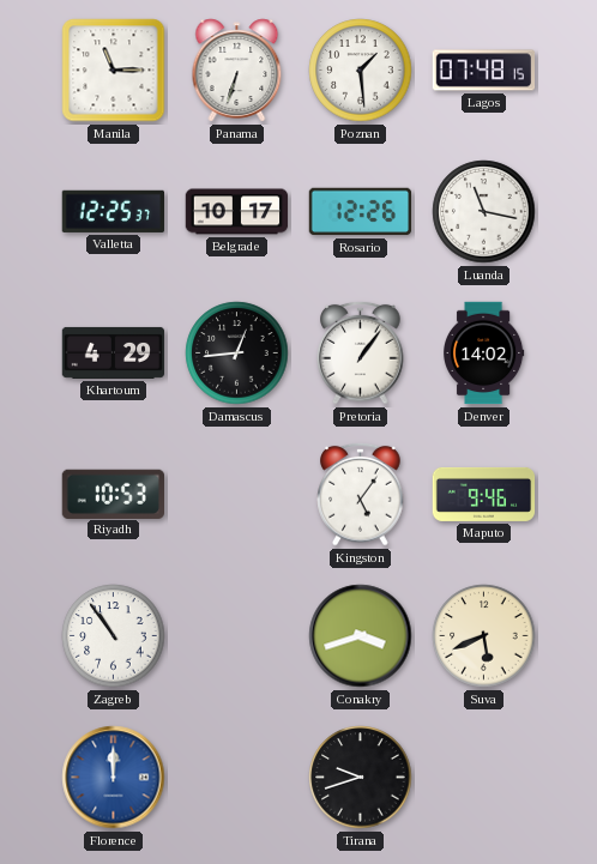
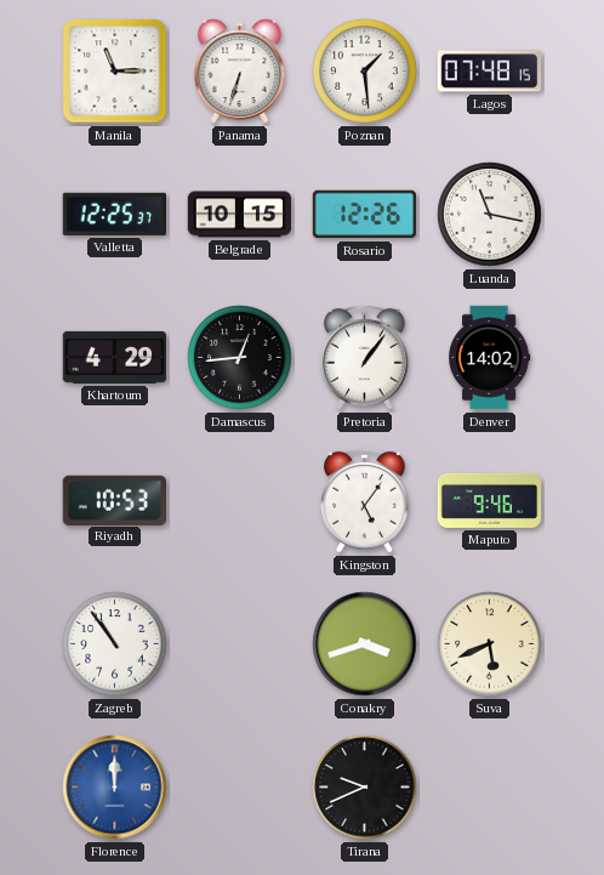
Belgrade: 10:17 -> 10:15 (240, 215)
Tirana: 9:42 -> 9:41 (365, 788)
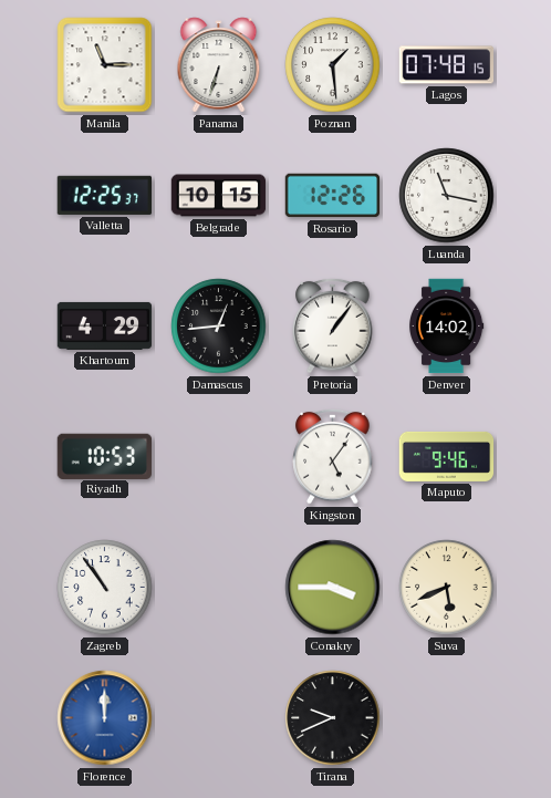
Conakry: 3:42 -> 3:45 (333, 588)
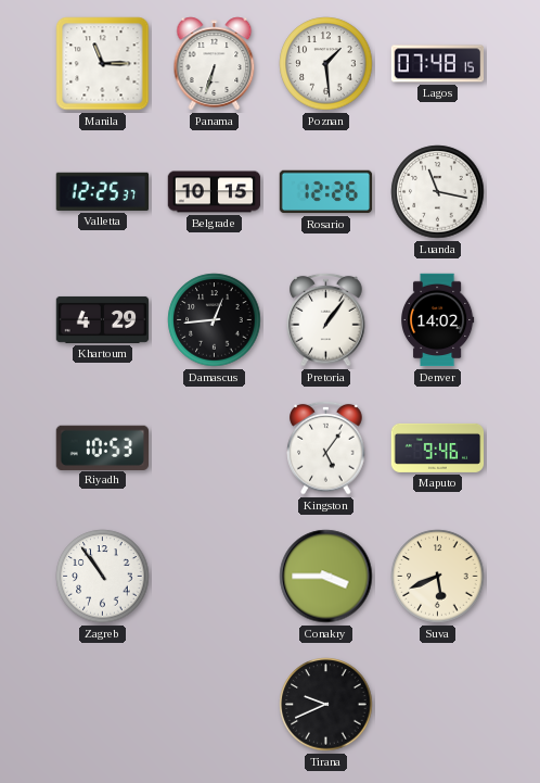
Florence: 12:00 -> none (105, 718)
